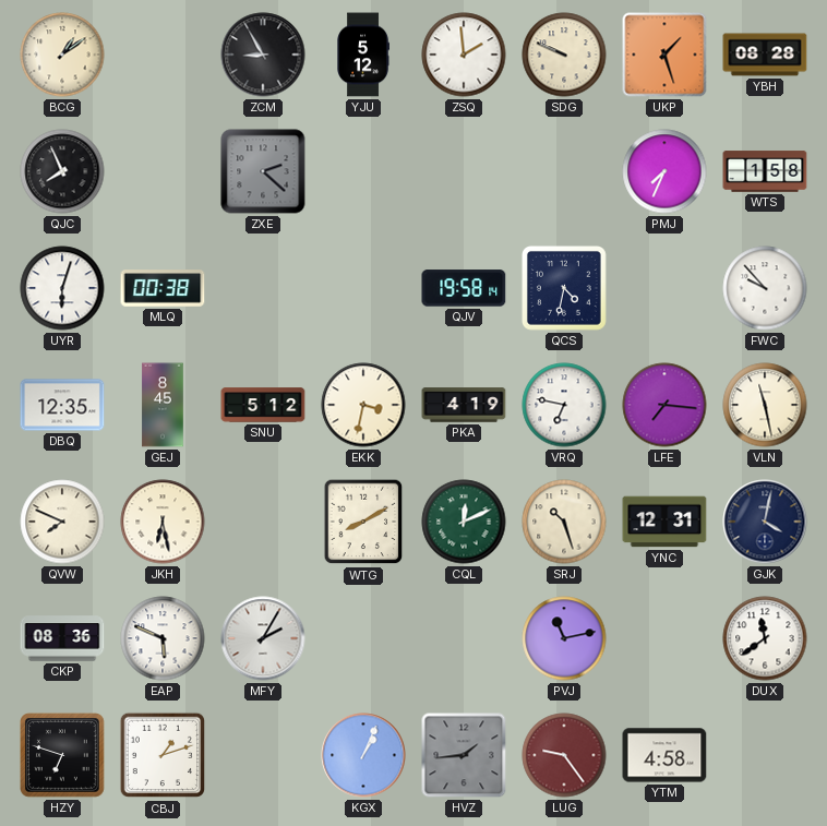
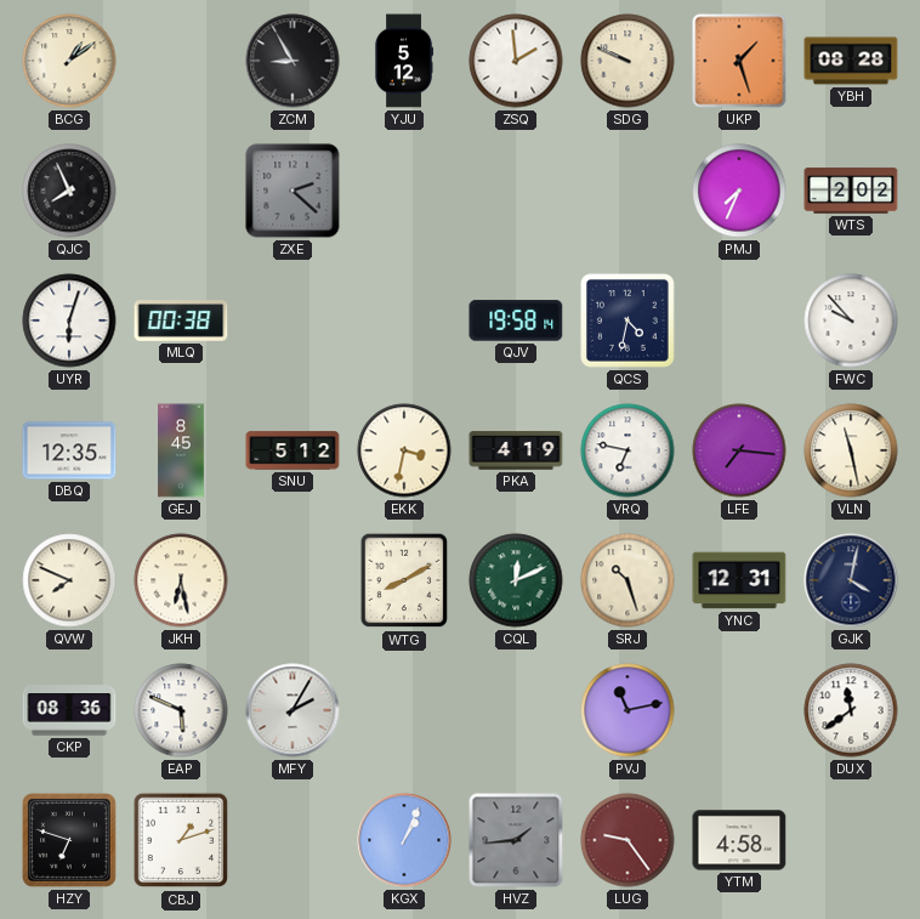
WTS: 1:58 -> 2:02 (851, 191)
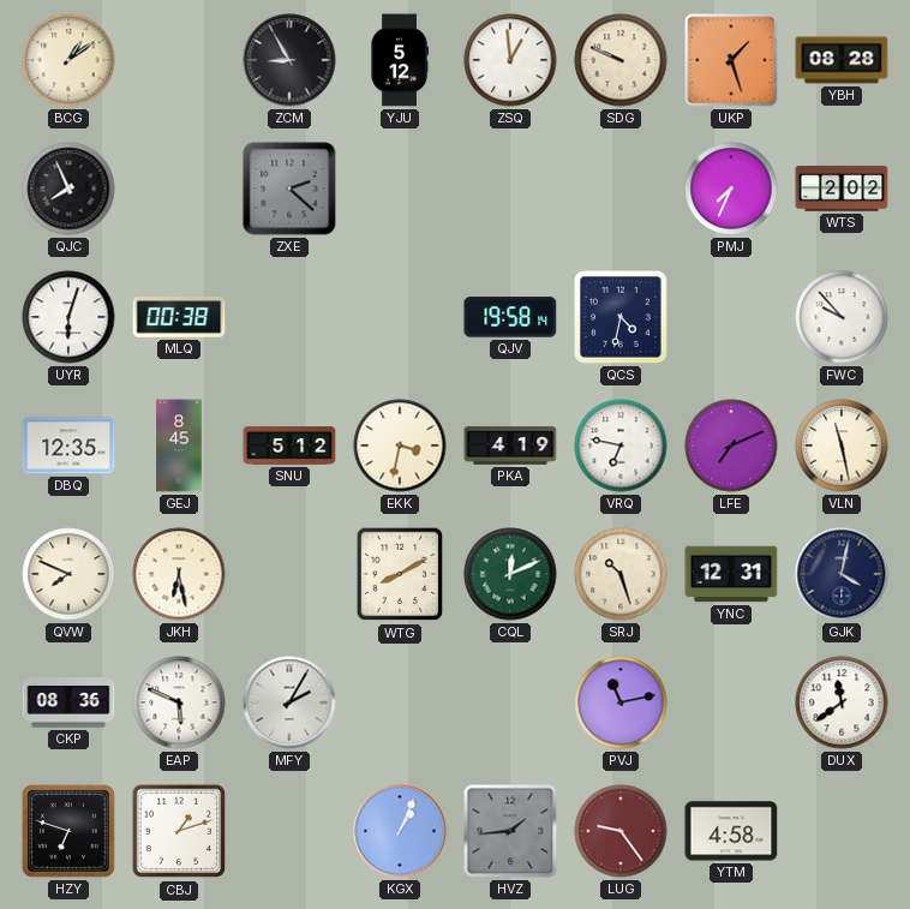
ZSQ: 1:59 -> 12:59 (510, 60)
LFE: 7:16 -> 7:11 (731, 445)
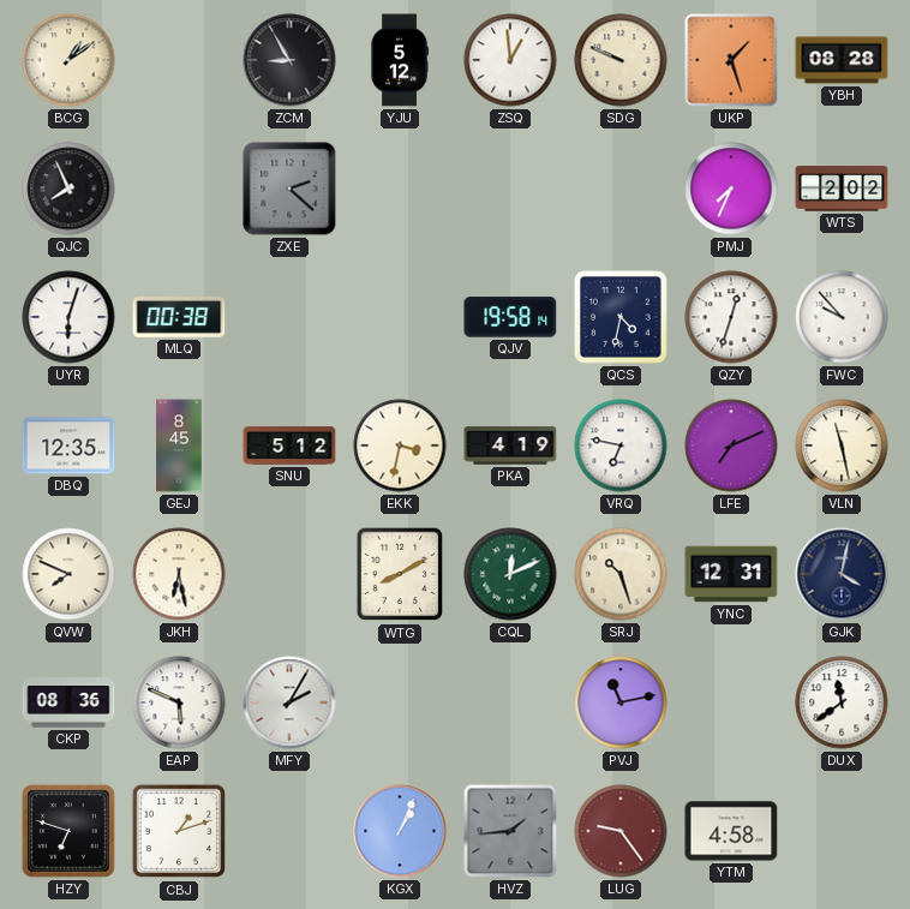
QZY: none -> 12:33 (731, 317)
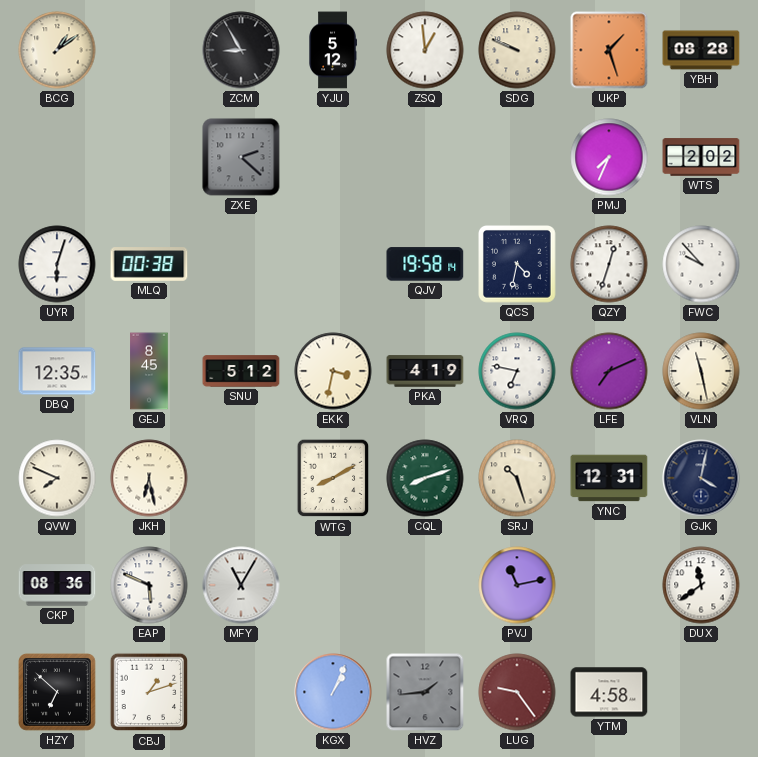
QJC: 7:56 -> none (68, 189)
CQL: 12:11 -> 8:12 (425, 478)
MFY: 2:05 -> 11:05 (241, 585)
HZY: 6:48 -> 6:52 (58, 693)
